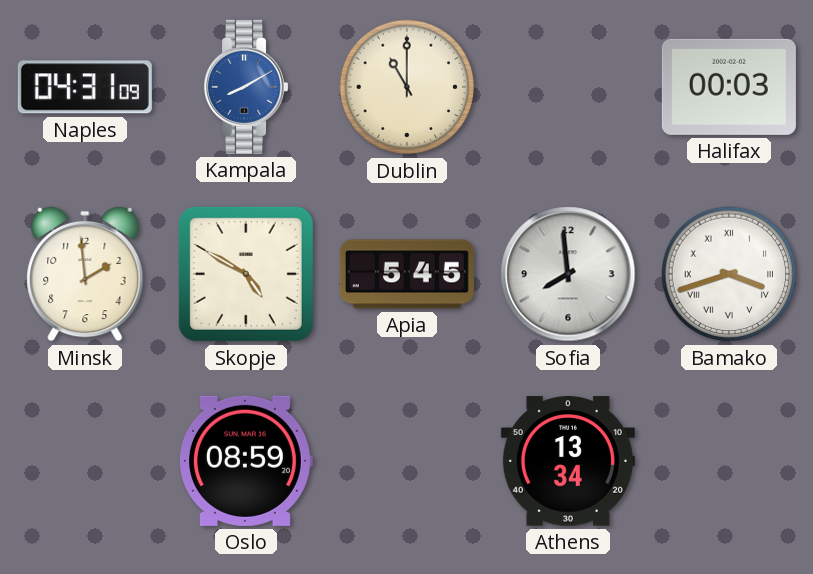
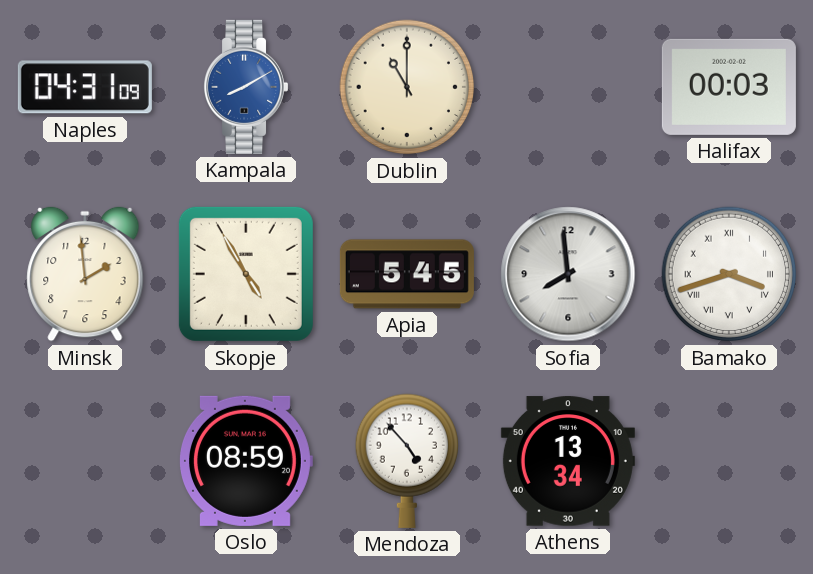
Skopje: 4:50 -> 4:55 (246, 274)
Mendoza: none -> 4:53 (406, 461)
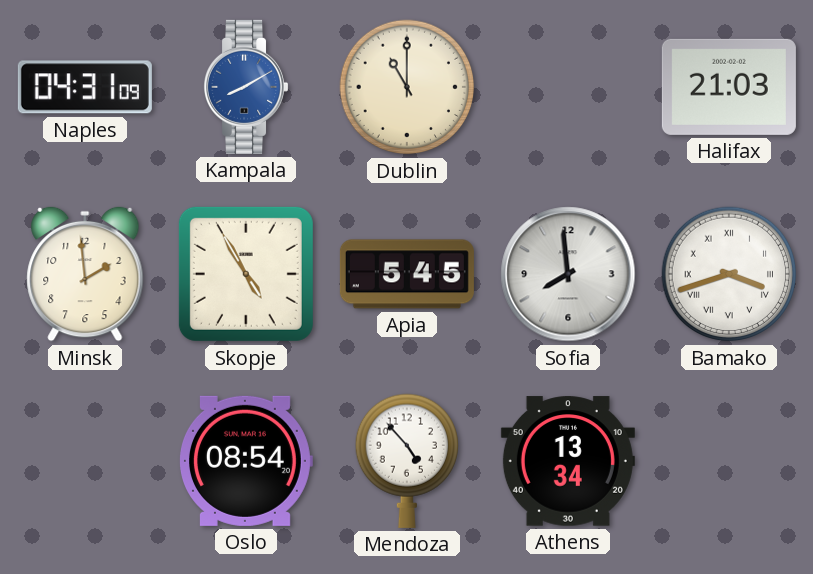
Halifax: 00:03 -> 21:03 (729, 87)
Oslo: 08:59 -> 08:54 (246, 461)
